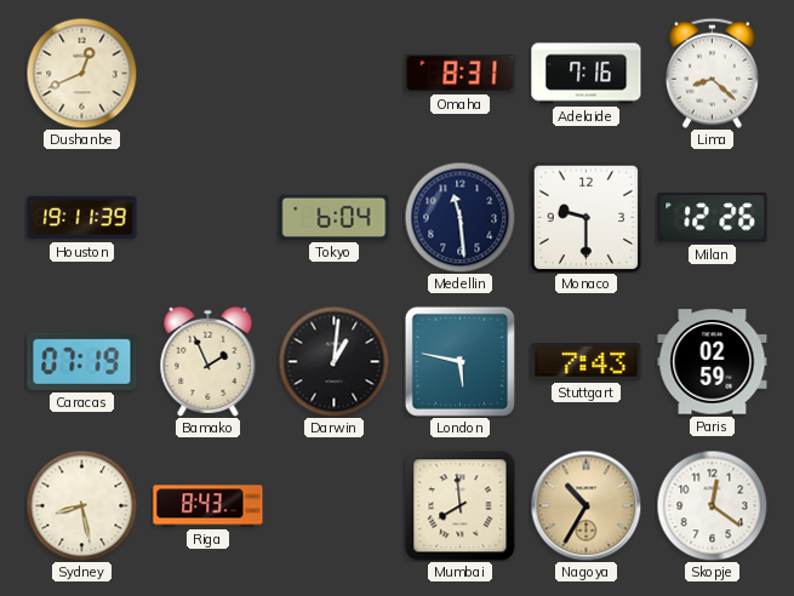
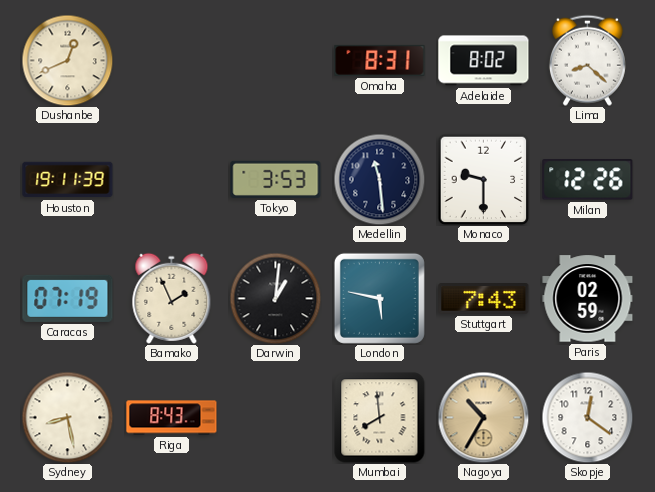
Adelaide: 7:16 -> 8:02 (484, 61)
Tokyo: 6:04 -> 3:53 (276, 179)
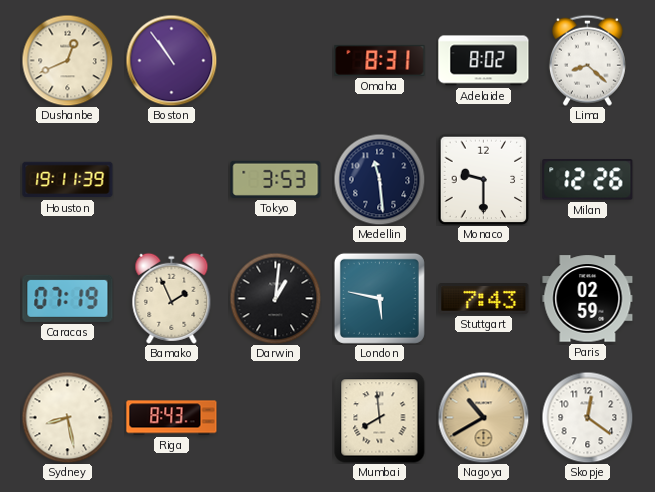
Boston: none -> 10:54 (171, 60)
Nagoya: 10:35 -> 10:40 (483, 417)
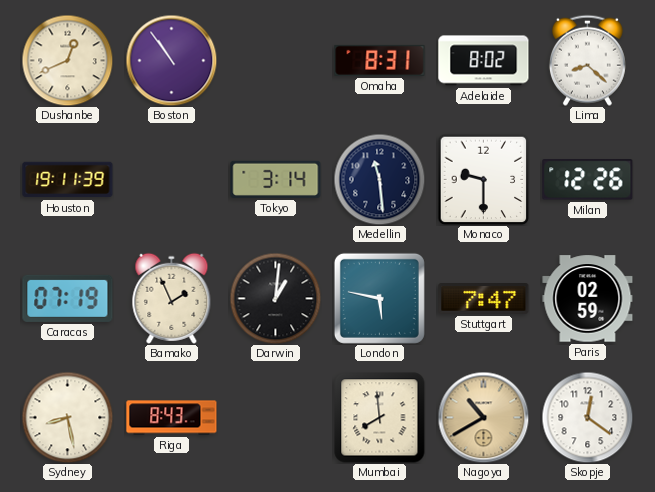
Tokyo: 3:53 -> 3:14 (276, 179)
Stuttgart: 7:43 -> 7:47 (484, 299)
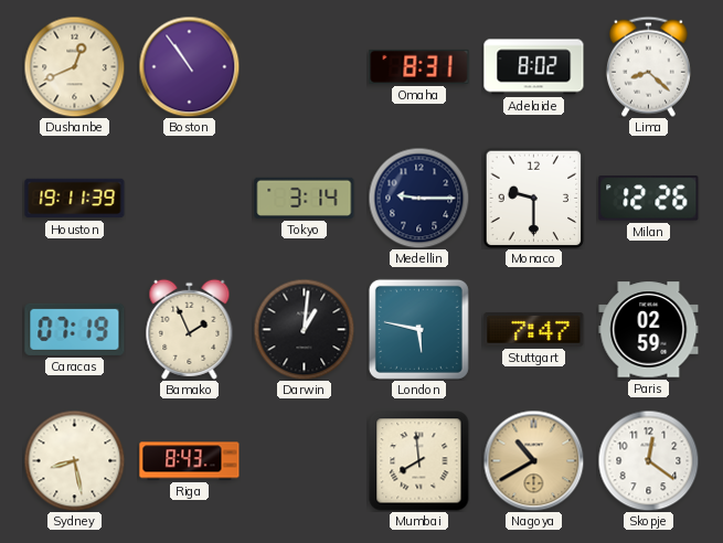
Medellin: 11:29 -> 9:15 (418, 198)
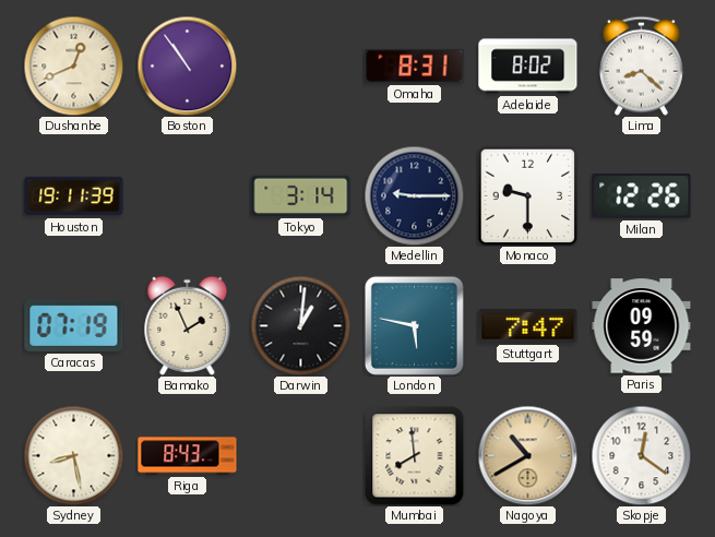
Paris: 02:59 -> 09:59 (642, 326)
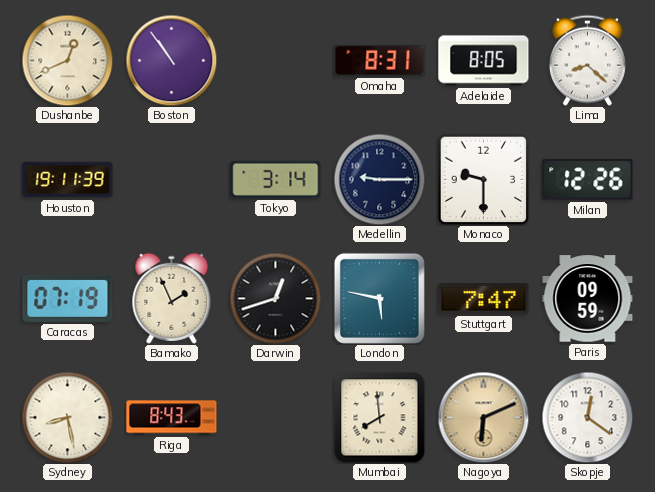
Adelaide: 8:02 -> 8:05 (484, 61)
Darwin: 1:01 -> 12:42 (275, 298)
Nagoya: 10:40 -> 6:11 (483, 417)
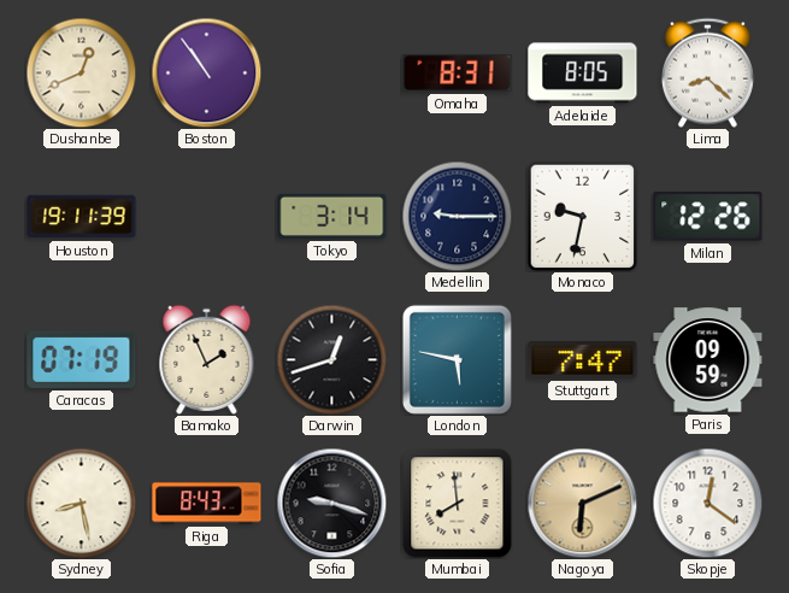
Monaco: 9:30 -> 9:32 (582, 216)
Sofia: none -> 9:18 (331, 503)
